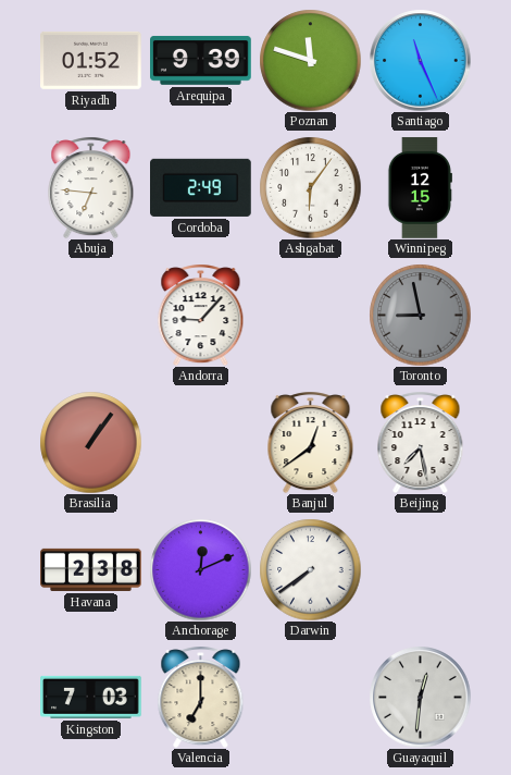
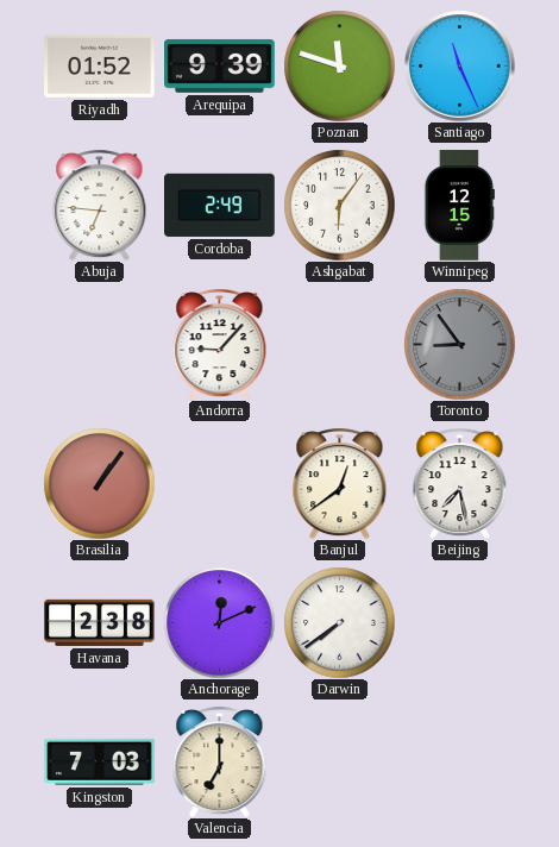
Toronto: 8:58 -> 8:54 (459, 344)
Guayaquil: 12:31 -> none (420, 697)
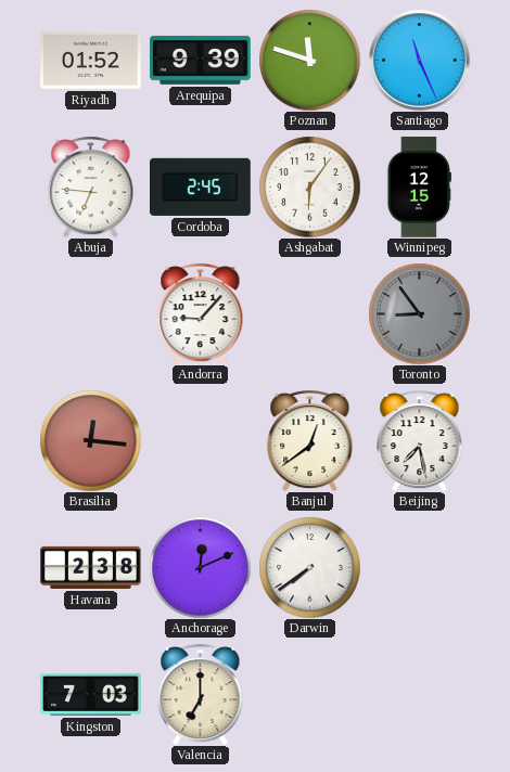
Cordoba: 2:49 -> 2:45 (201, 186)
Brasilia: 1:06 -> 12:16 (90, 440)
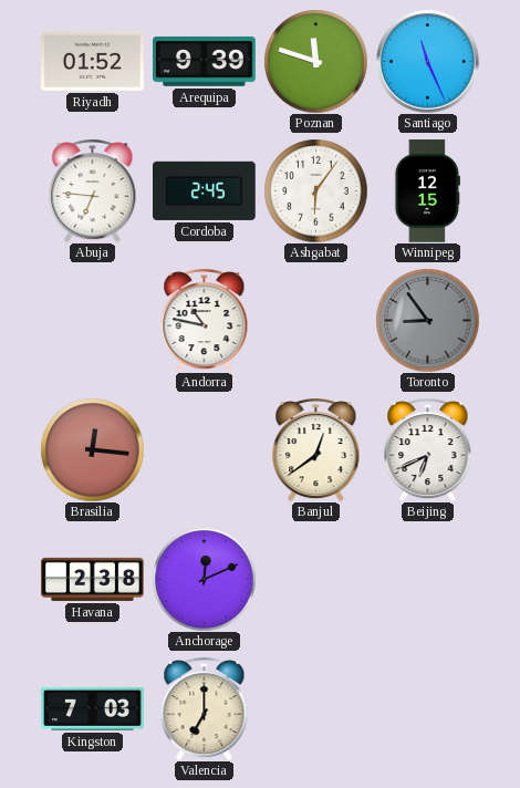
Andorra: 9:07 -> 10:47 (205, 320)
Beijing: 7:28 -> 6:41 (428, 449)
Darwin: 7:39 -> none (309, 567)
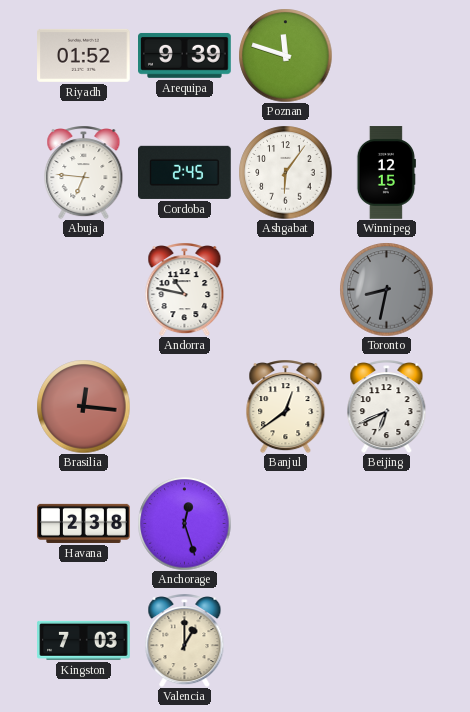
Santiago: 11:26 -> none (427, 61)
Toronto: 8:54 -> 8:32 (386, 289)
Anchorage: 12:11 -> 12:27 (184, 523)
Valencia: 7:00 -> 1:00 (185, 640)
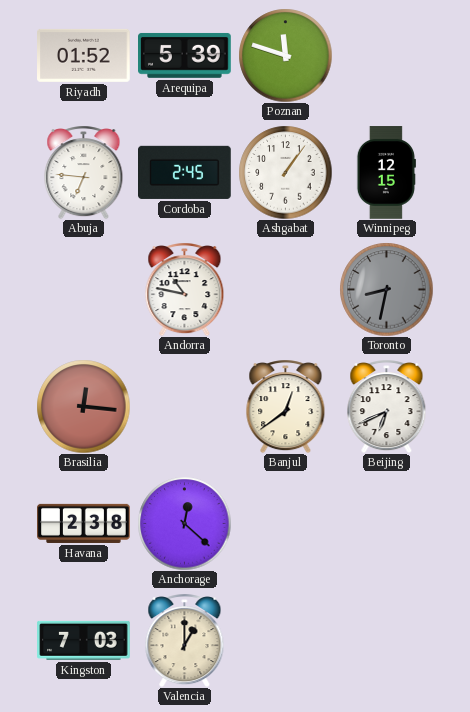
Arequipa: 9:39 -> 5:39 (185, 55)
Ashgabat: 6:06 -> 1:06 (285, 172)
Anchorage: 12:27 -> 12:22 (184, 523)
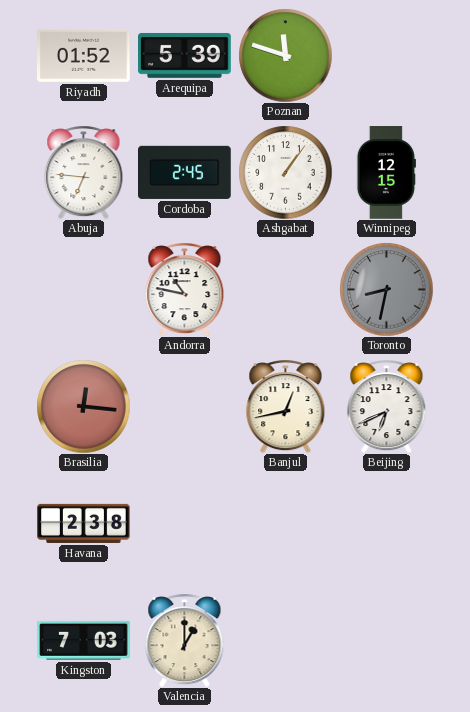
Banjul: 12:39 -> 12:43 (286, 406)
Anchorage: 12:22 -> none (184, 523)
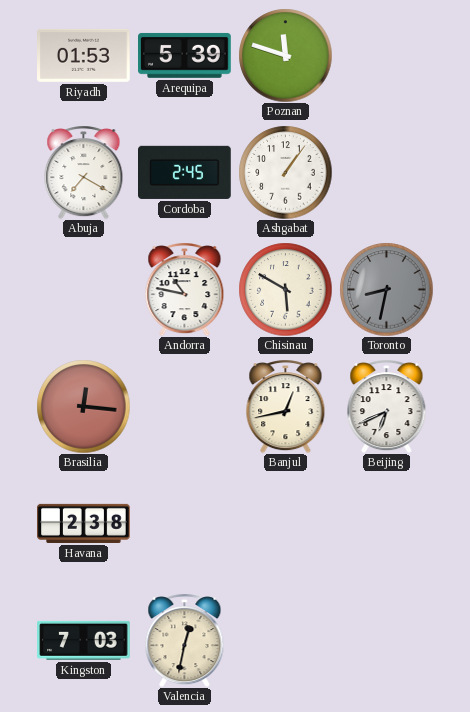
Riyadh: 01:52 -> 01:53 (84, 55)
Abuja: 6:46 -> 7:20 (84, 172)
Winnipeg: 12:15 -> none (386, 173)
Chisinau: none -> 5:50 (285, 289)
Valencia: 1:00 -> 12:32 (185, 640)
